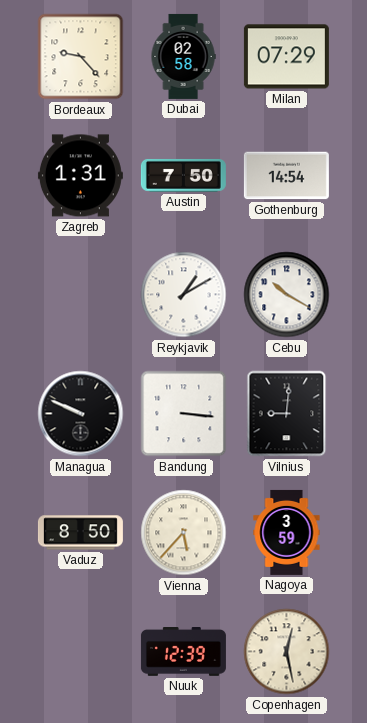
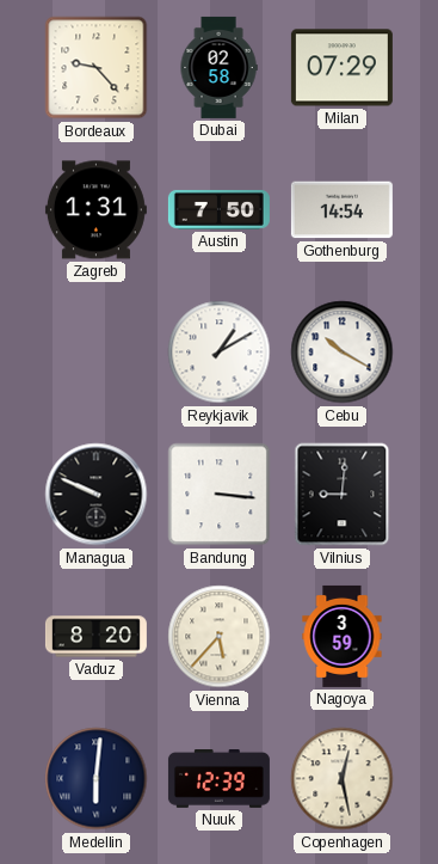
Vaduz: 8:50 -> 8:20 (95, 637)
Medellin: none -> 6:01 (97, 779)
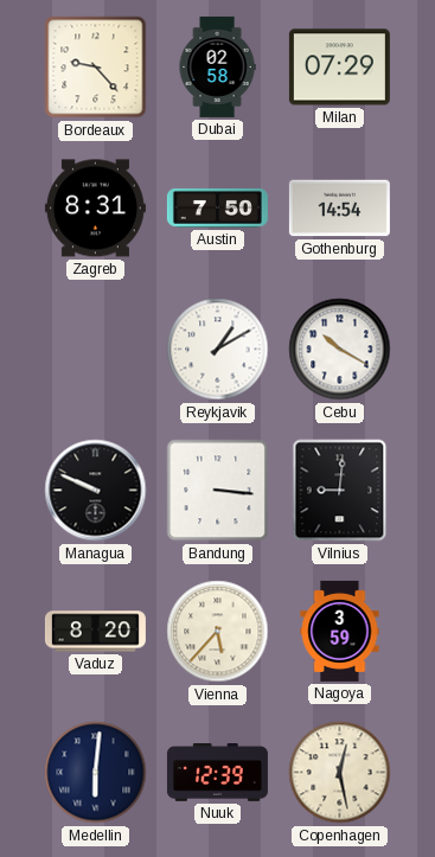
Zagreb: 1:31 -> 8:31 (95, 209)
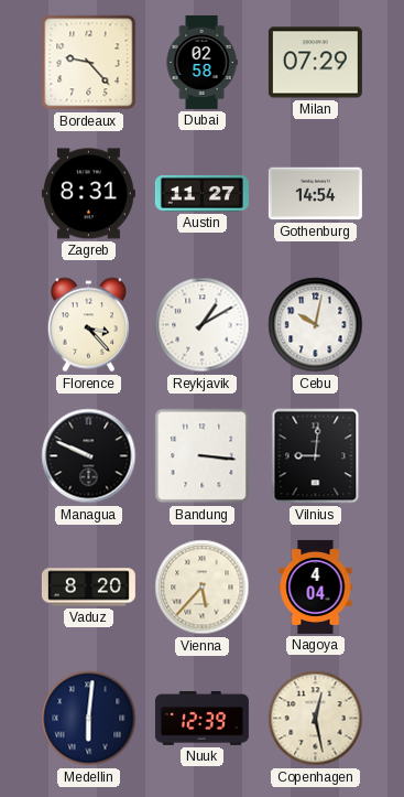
Austin: 7:50 -> 11:27 (201, 193)
Florence: none -> 3:23 (88, 325)
Cebu: 10:20 -> 10:02 (316, 325)
Nagoya: 3:59 -> 4:04 (316, 586)
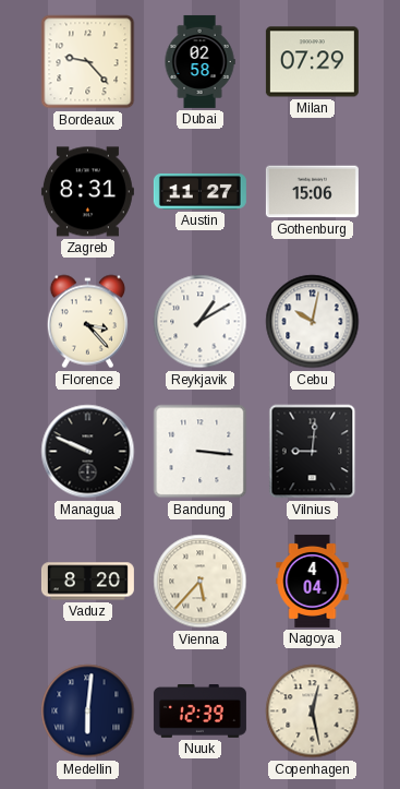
Gothenburg: 14:54 -> 15:06 (312, 192)
